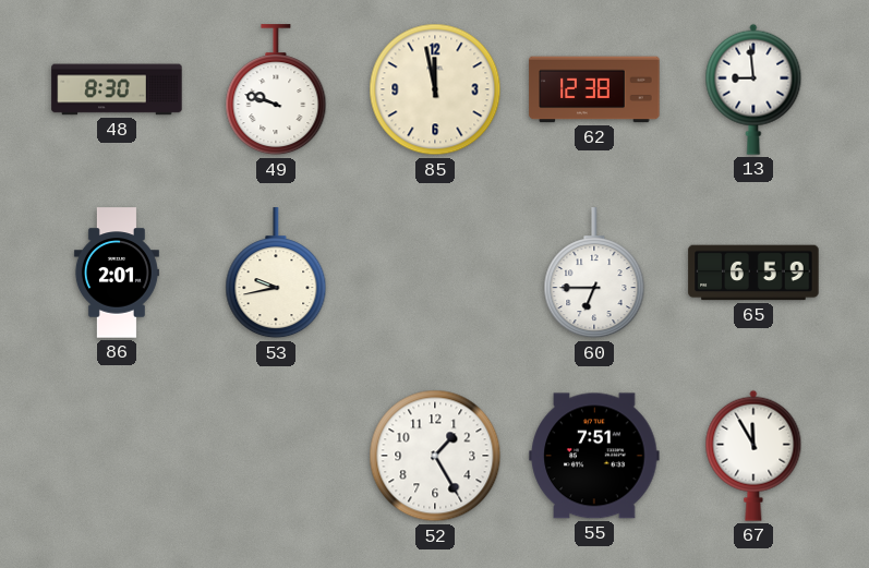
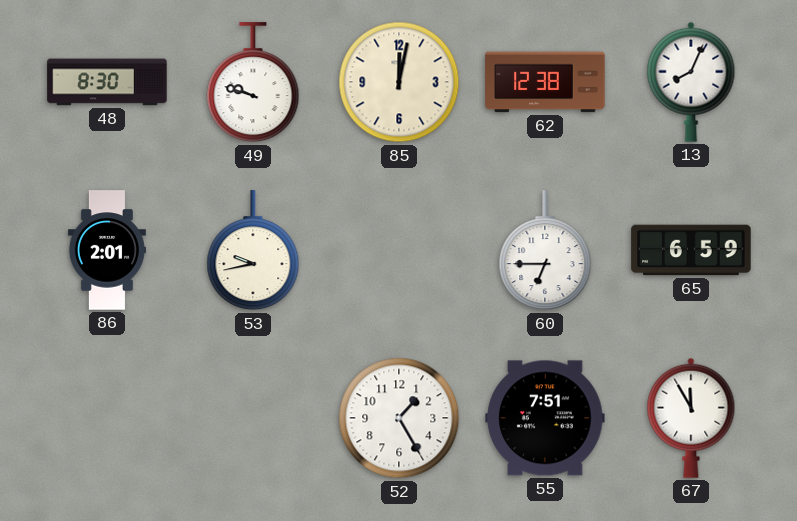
85: 11:58 -> 12:02 (399, 82)
13: 8:59 -> 8:04 (691, 82)
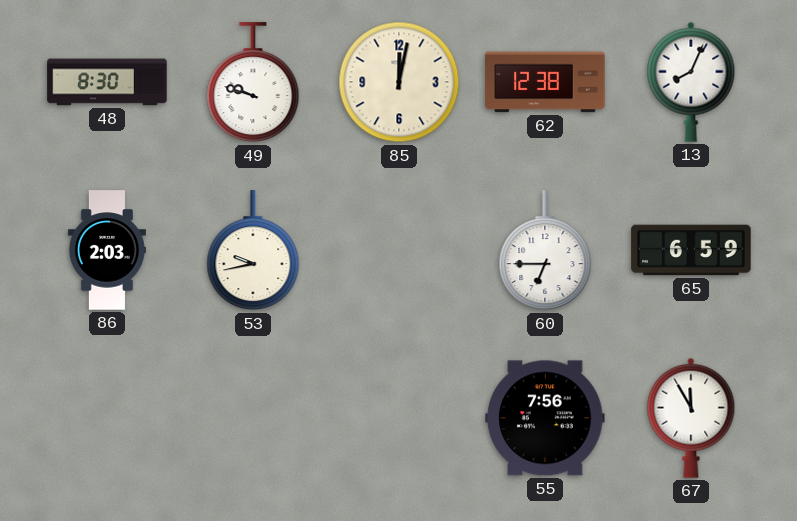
86: 2:01 -> 2:03 (107, 250)
52: 1:25 -> none (399, 418)
55: 7:51 -> 7:56 (545, 418)
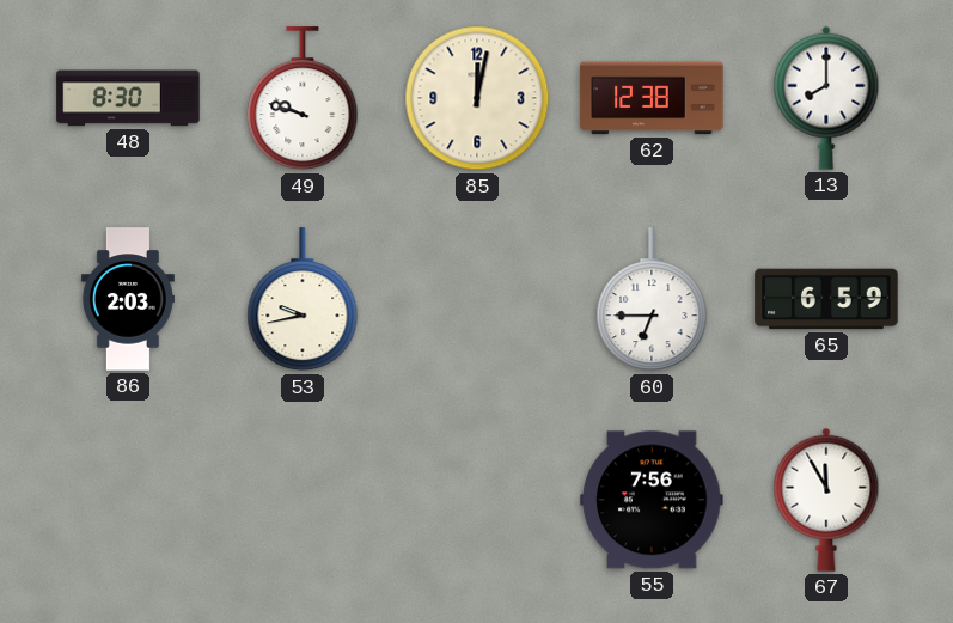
13: 8:04 -> 8:00 (826, 98)
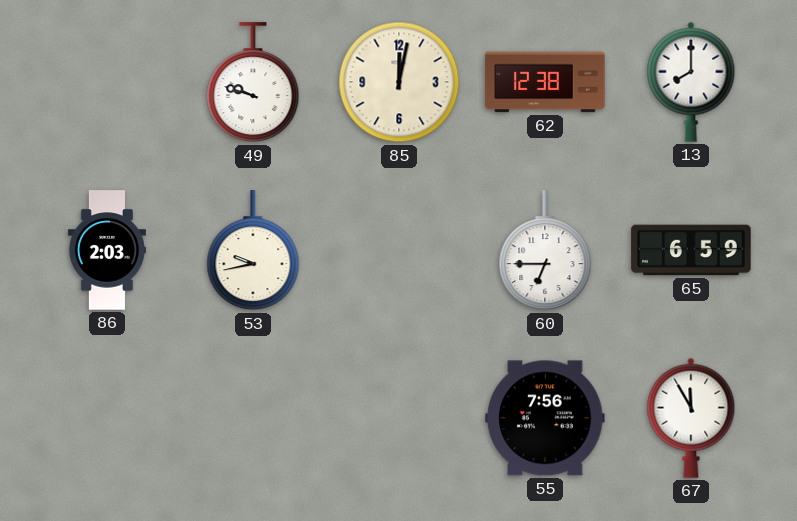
48: 8:30 -> none (128, 98)
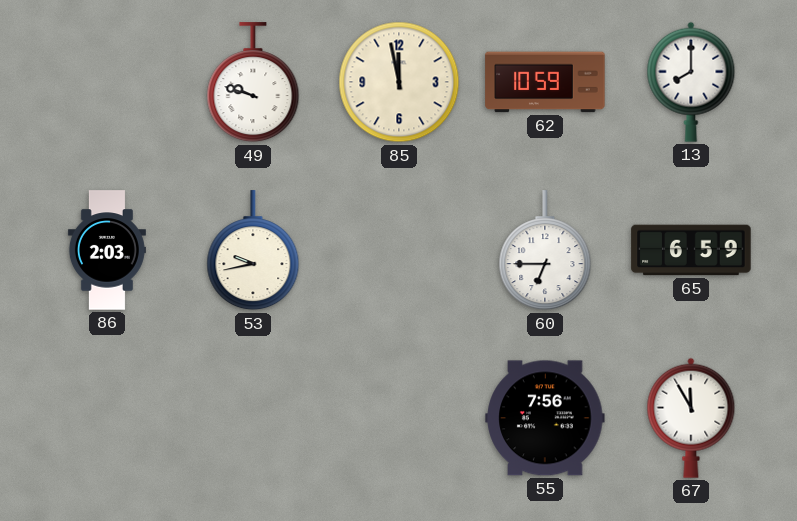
85: 12:02 -> 11:58 (399, 82)
62: 12:38 -> 10:59 (545, 82)
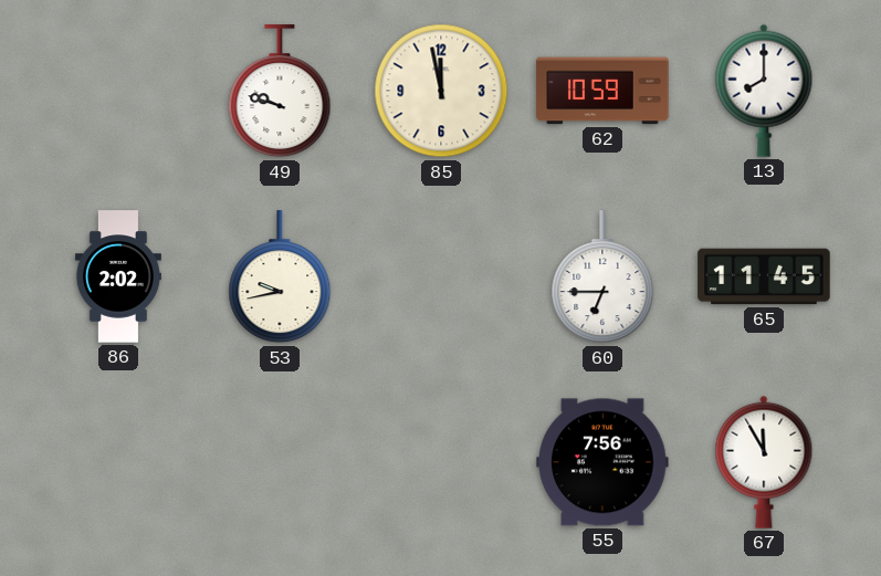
86: 2:03 -> 2:02 (118, 276)
65: 6:59 -> 11:45 (764, 276)
